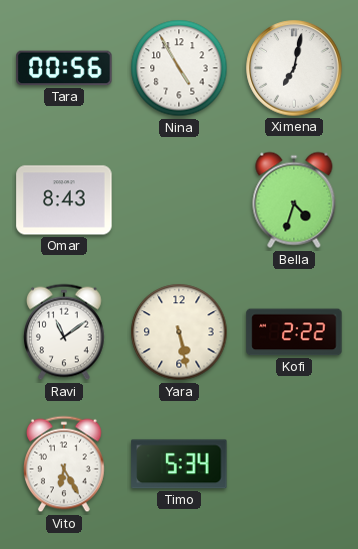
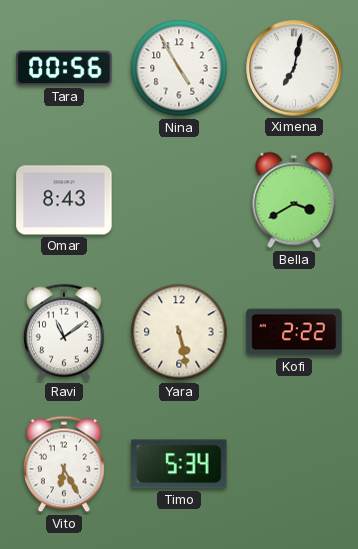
Bella: 4:33 -> 3:40 (294, 200)
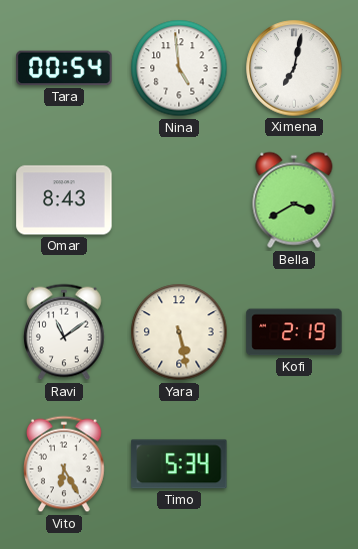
Tara: 00:56 -> 00:54 (64, 68)
Nina: 4:55 -> 4:59 (179, 68)
Kofi: 2:22 -> 2:19 (294, 332)
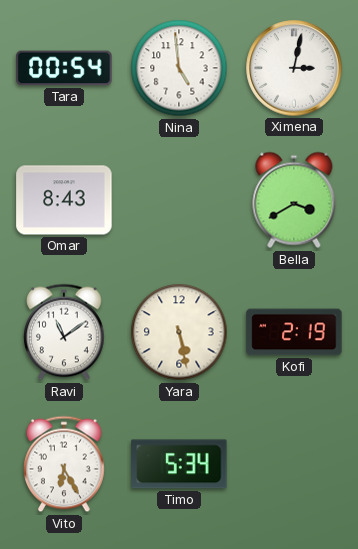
Ximena: 7:02 -> 3:02 (294, 68)
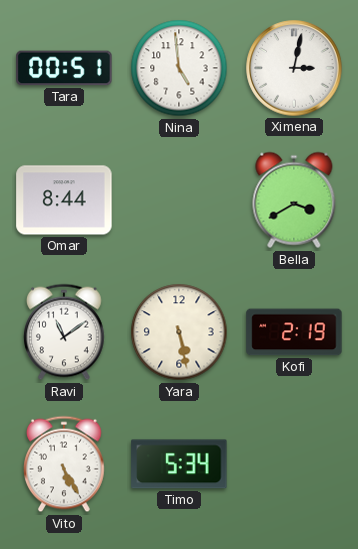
Tara: 00:54 -> 00:51 (64, 68)
Omar: 8:43 -> 8:44 (64, 200)
Vito: 6:25 -> 5:25 (65, 464)
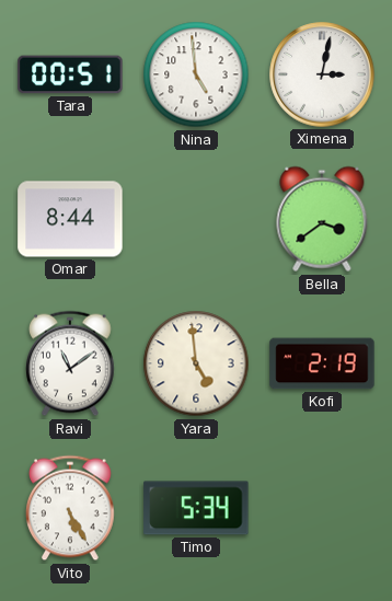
Bella: 3:40 -> 3:39 (322, 219)
Yara: 5:28 -> 4:59 (196, 363)
